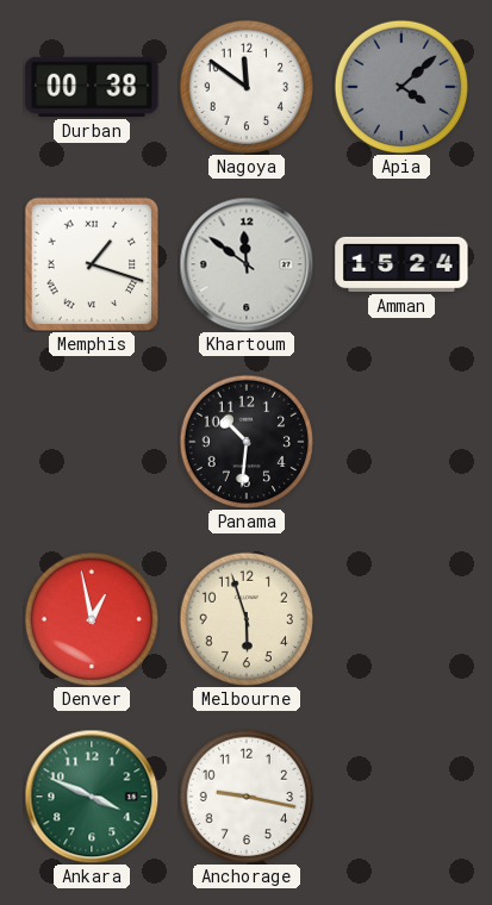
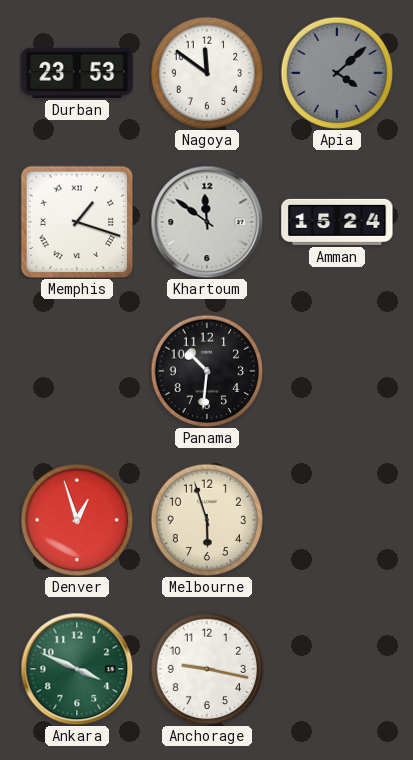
Durban: 00:38 -> 23:53 (77, 73)
Denver: 12:58 -> 12:57 (77, 520)
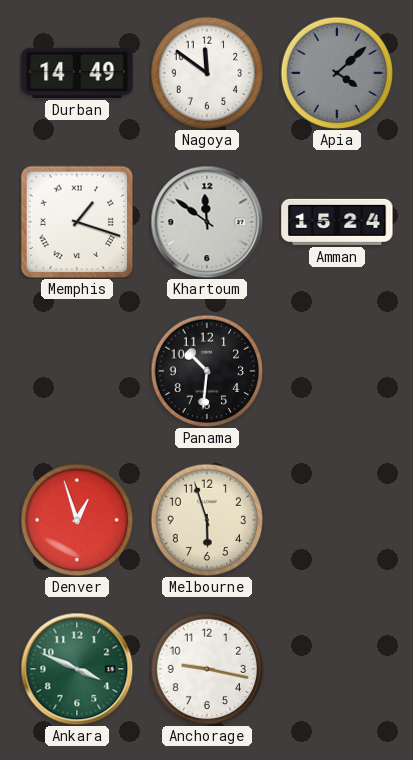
Durban: 23:53 -> 14:49 (77, 73)
